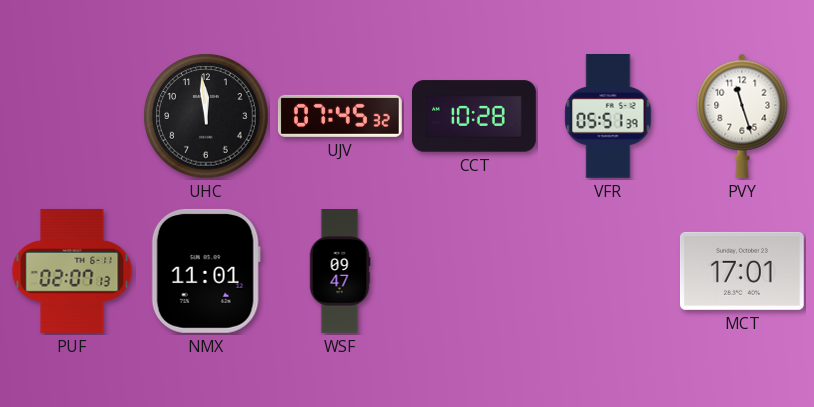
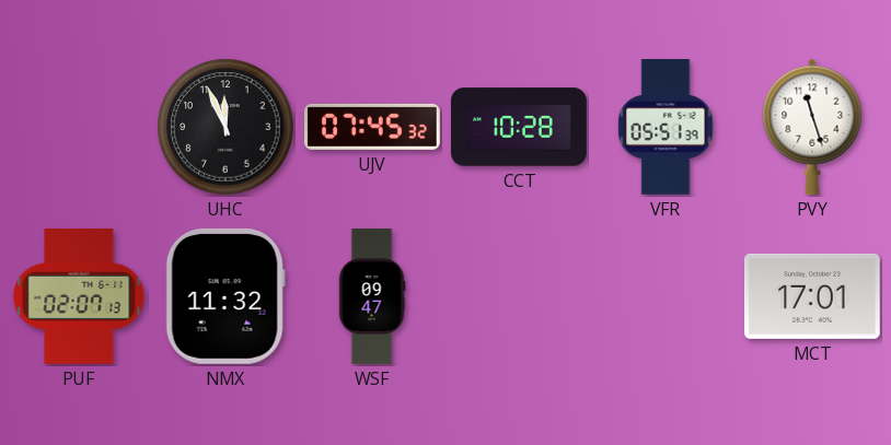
UHC: 11:59 -> 11:56 (225, 127)
NMX: 11:01 -> 11:32 (225, 296)
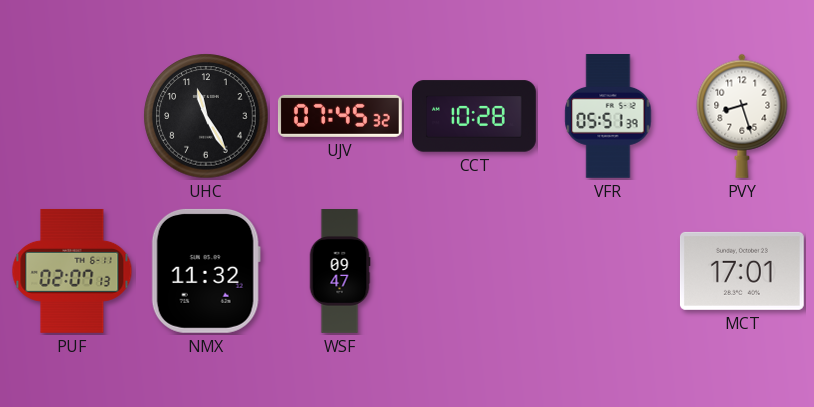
UHC: 11:56 -> 11:25 (206, 116)
PVY: 11:27 -> 8:27 (742, 116)
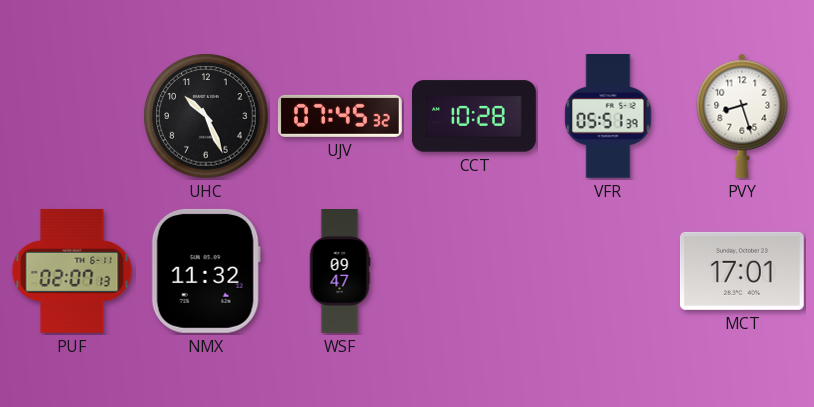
UHC: 11:25 -> 10:26 (206, 116)
